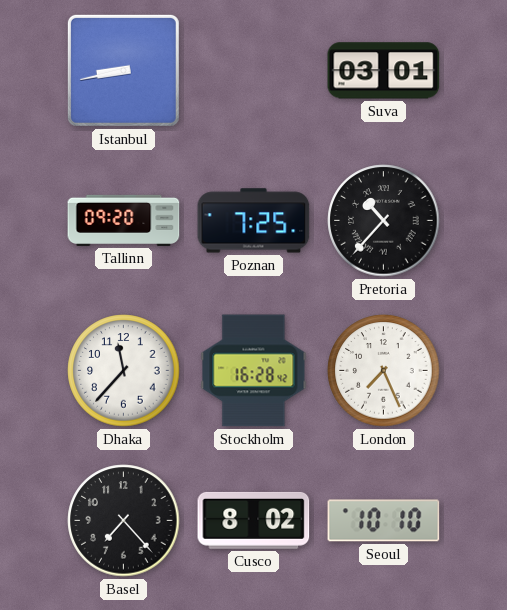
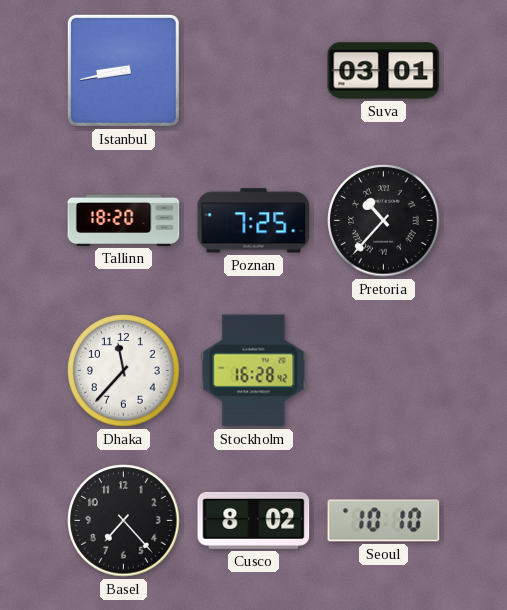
Tallinn: 09:20 -> 18:20 (124, 220)
London: 7:26 -> none (384, 371)
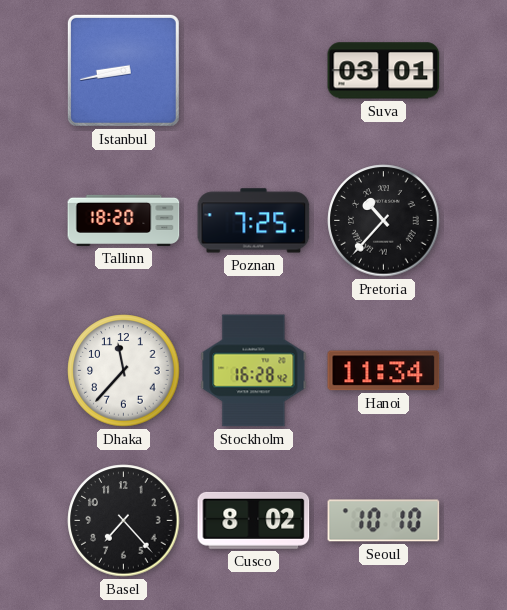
Hanoi: none -> 11:34 (384, 371)
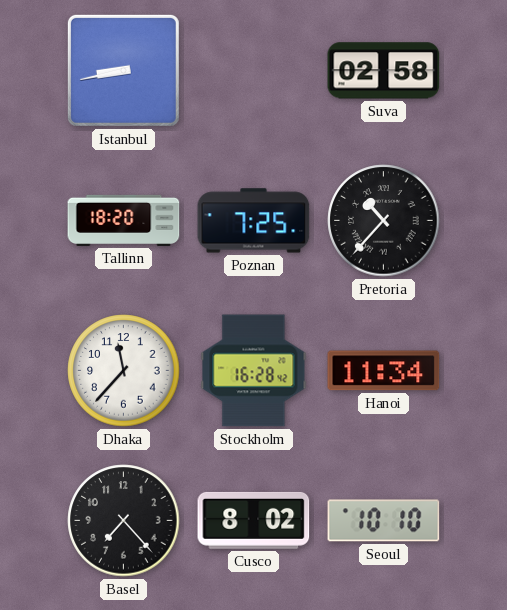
Suva: 03:01 -> 02:58 (384, 71)
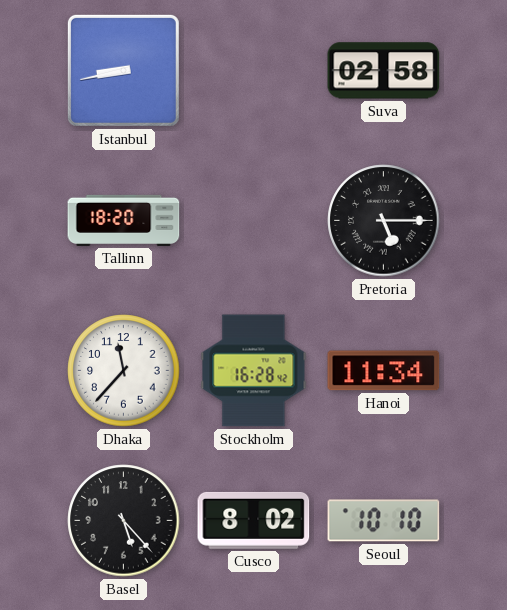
Poznan: 7:25 -> none (254, 221)
Pretoria: 10:37 -> 5:15 (384, 221)
Basel: 7:23 -> 5:23 (124, 521)
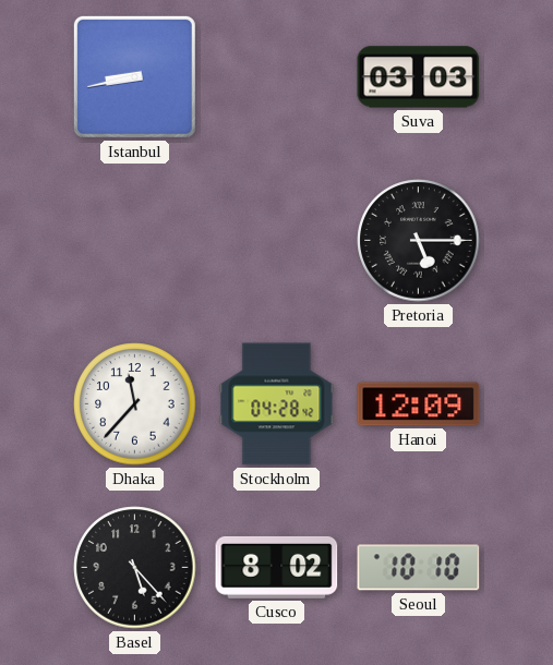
Suva: 02:58 -> 03:03 (419, 77)
Tallinn: 18:20 -> none (124, 220)
Stockholm: 16:28 -> 04:28 (277, 404)
Hanoi: 11:34 -> 12:09 (419, 404)
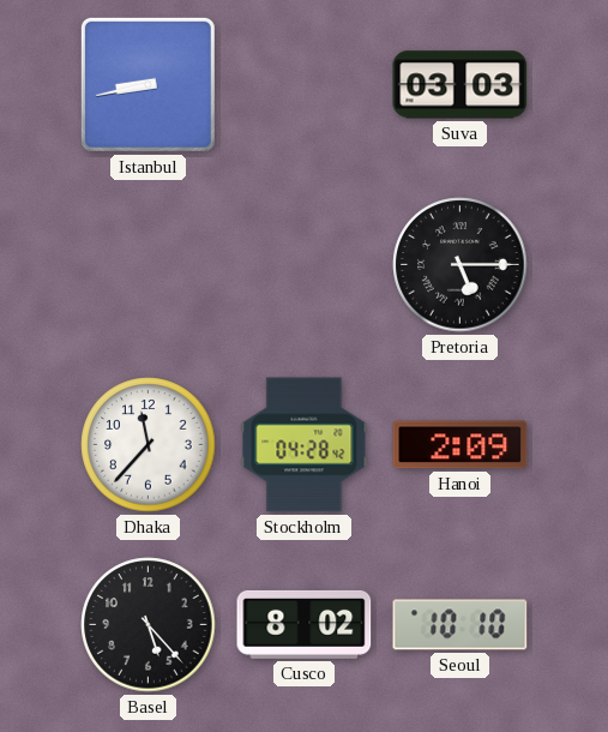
Hanoi: 12:09 -> 2:09 (460, 445)
